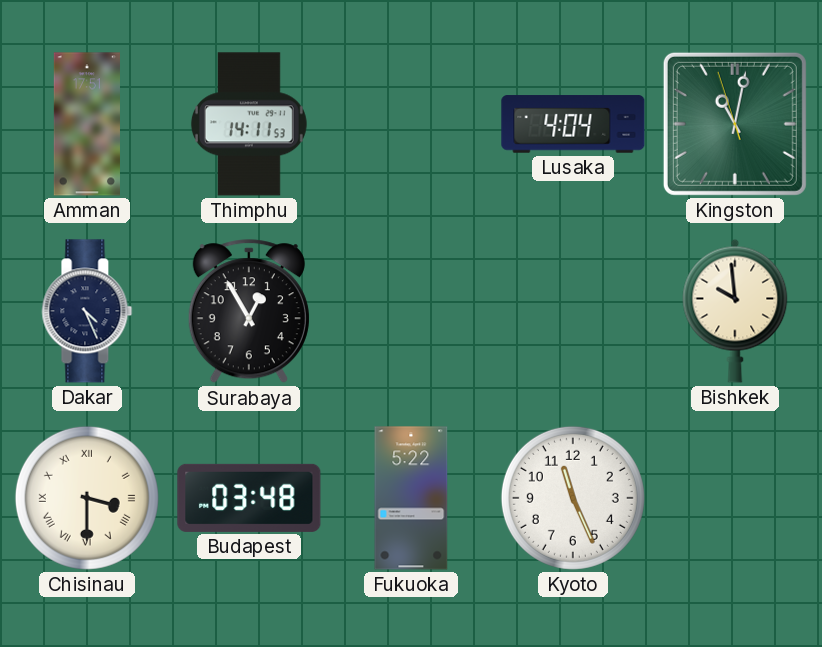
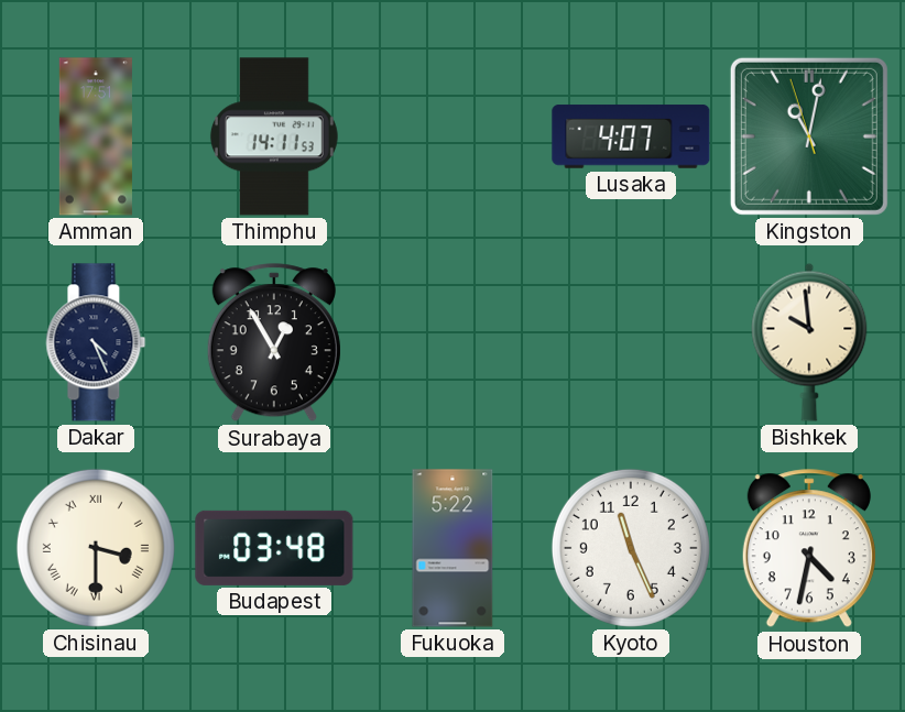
Lusaka: 4:04 -> 4:07 (631, 136)
Houston: none -> 4:32 (809, 549)
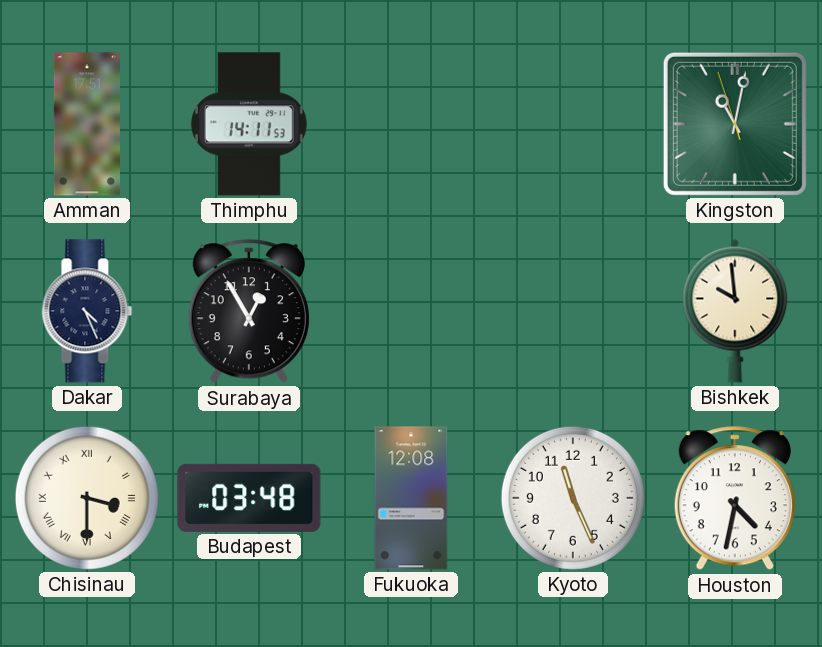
Lusaka: 4:07 -> none (631, 136)
Fukuoka: 5:22 -> 12:08 (411, 498)
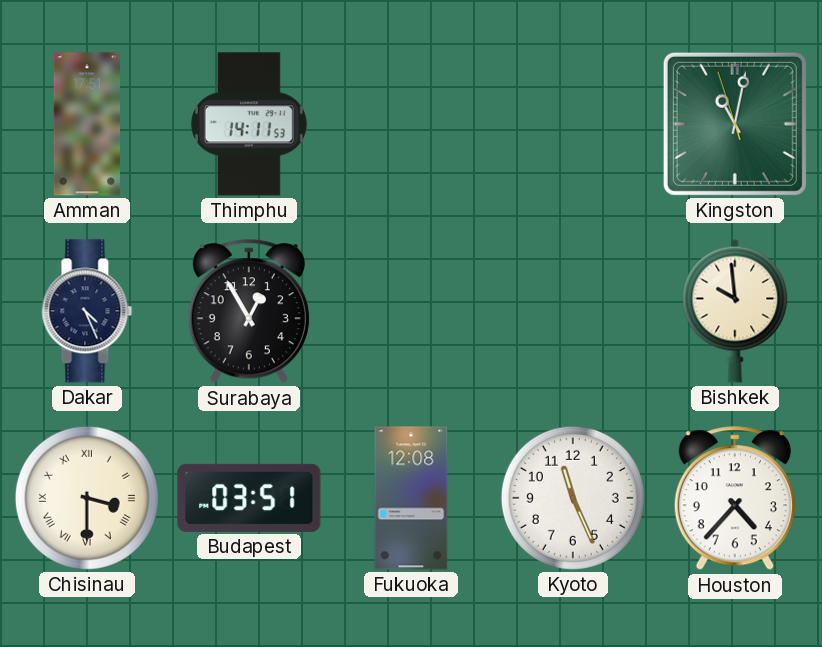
Budapest: 03:48 -> 03:51 (249, 498)
Houston: 4:32 -> 4:37 (735, 499)
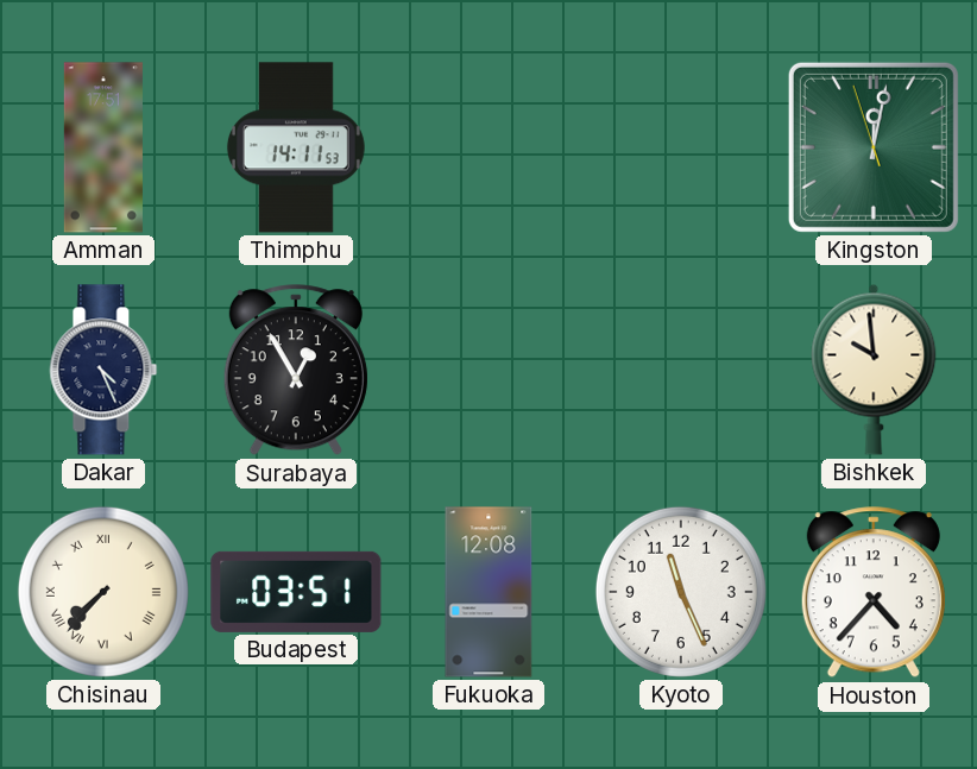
Kingston: 11:01 -> 12:01 (874, 147)
Chisinau: 3:30 -> 7:37 (103, 592)
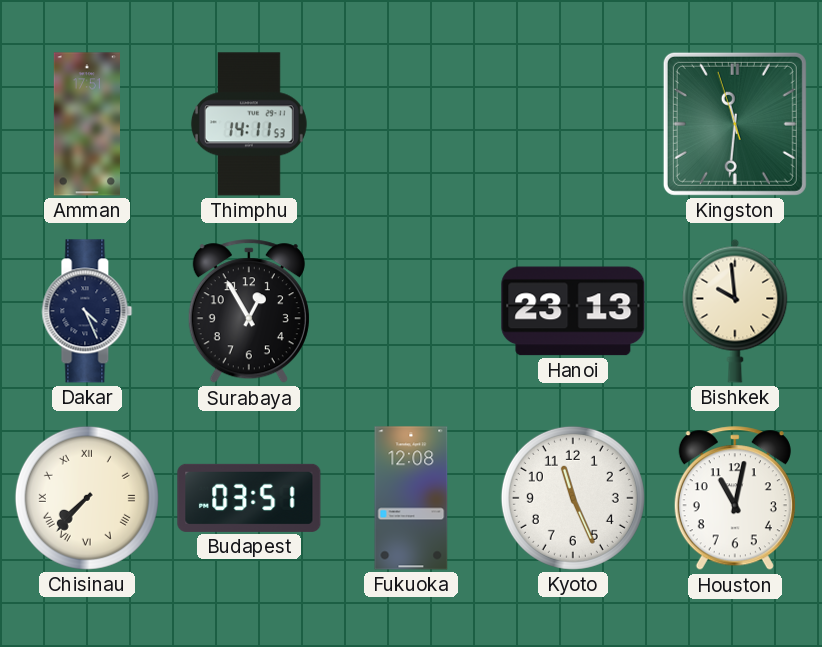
Kingston: 12:01 -> 11:30 (735, 124)
Hanoi: none -> 23:13 (573, 311)
Houston: 4:37 -> 11:02 (735, 499)
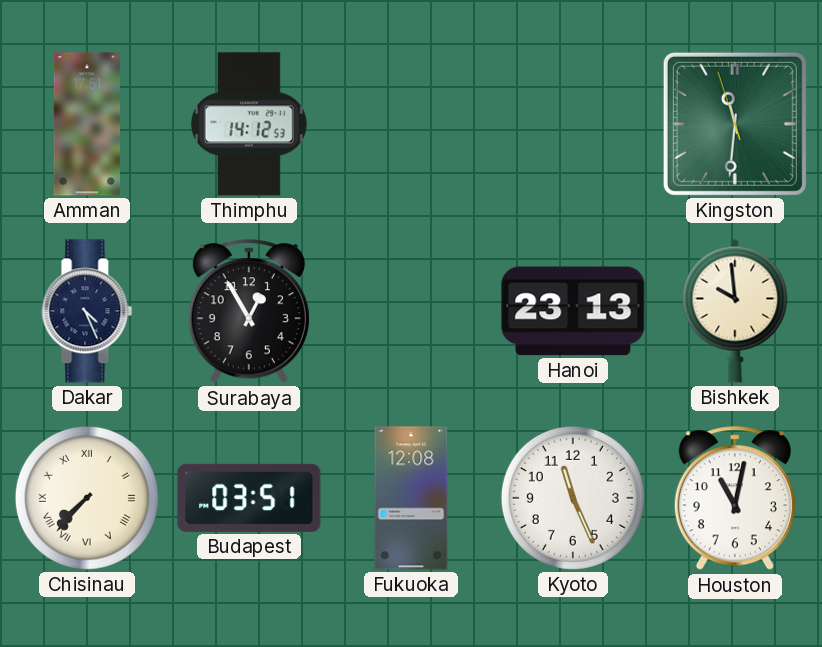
Thimphu: 14:11 -> 14:12 (249, 124)
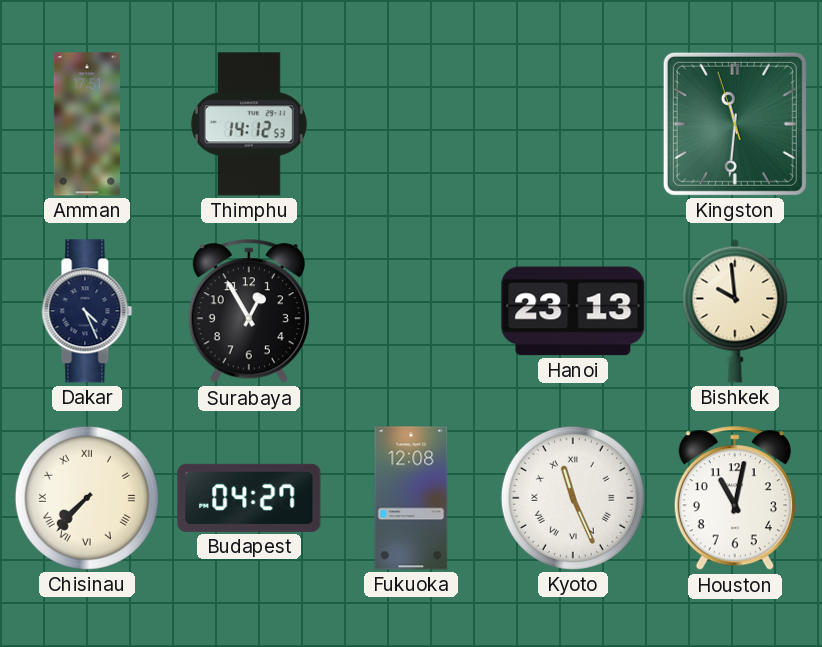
Budapest: 03:51 -> 04:27 (249, 498)
Kyoto numerals: Arabic -> Roman (573, 498)
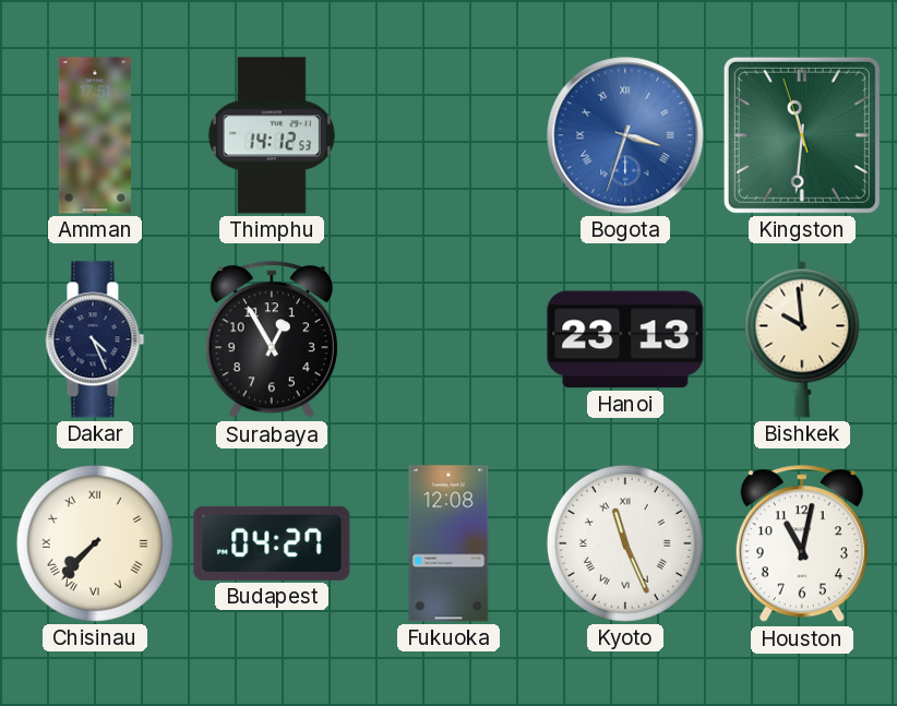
Bogota: none -> 3:33 (625, 135)
